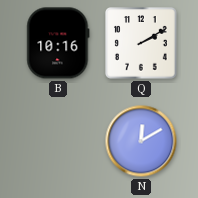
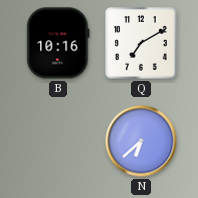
Q: 2:10 -> 7:10 (142, 44)
N: 12:10 -> 6:38 (141, 141)
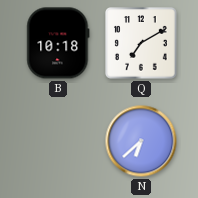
B: 10:16 -> 10:18 (58, 43)
